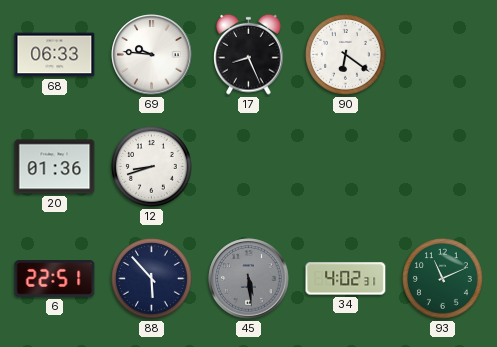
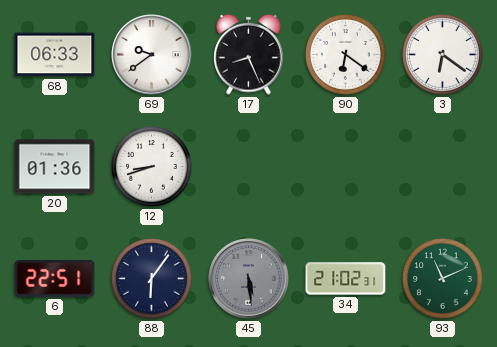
69: 9:46 -> 9:39 (152, 55)
3: none -> 6:21 (443, 55)
88: 5:53 -> 6:06 (152, 279)
34: 4:02 -> 21:02 (346, 279)
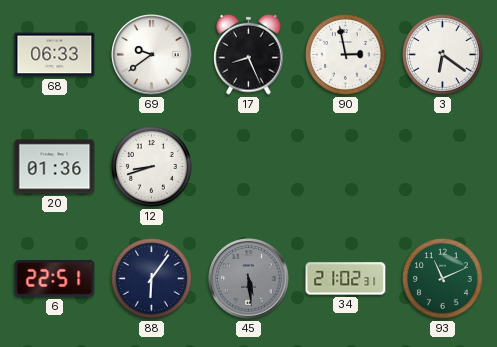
90: 6:21 -> 2:58 (346, 55)
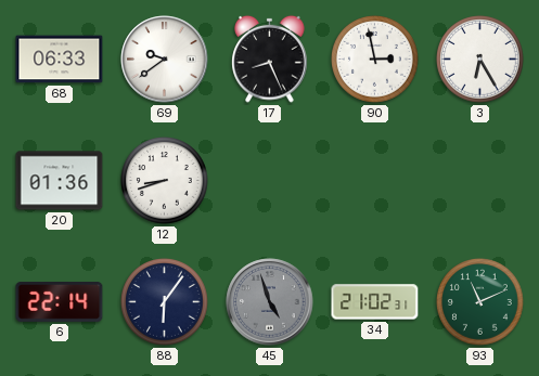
3: 6:21 -> 6:25 (480, 60)
6: 22:51 -> 22:14 (60, 302)
45: 5:29 -> 4:57 (270, 302)
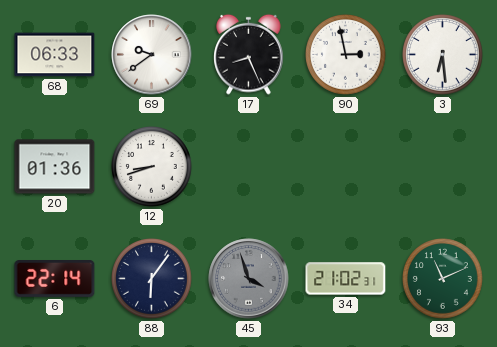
3: 6:25 -> 6:29 (443, 55)
45: 4:57 -> 3:57 (249, 279)
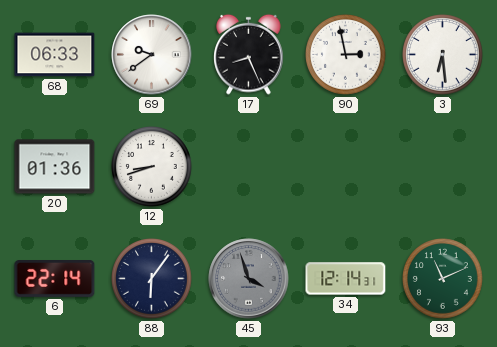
34: 21:02 -> 12:14 (346, 279)
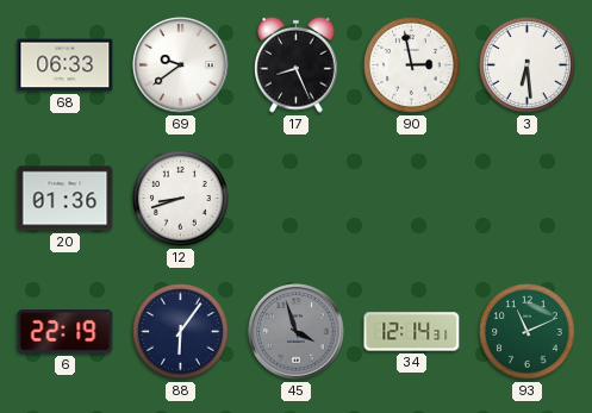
6: 22:14 -> 22:19 (66, 332)
